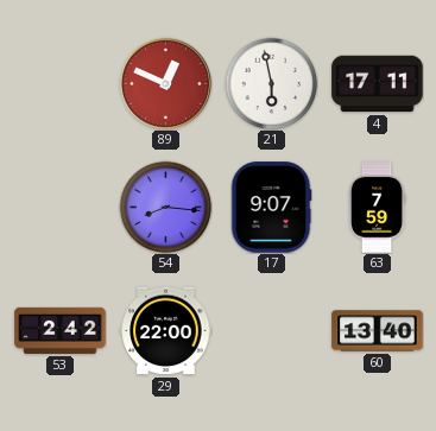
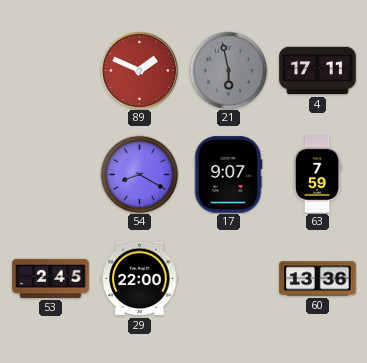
89: 12:49 -> 1:49 (139, 70)
21 dial: white -> grey (228, 70)
54: 8:16 -> 8:20 (139, 174)
53: 2:42 -> 2:45 (51, 278)
60: 13:40 -> 13:36 (318, 279)
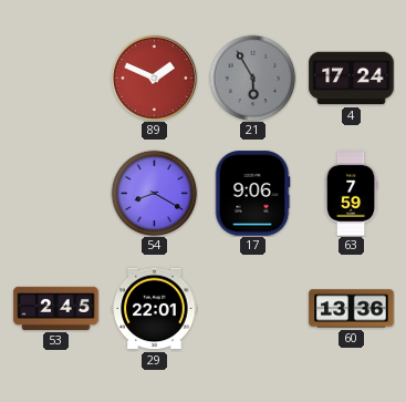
21: 5:58 -> 5:55 (252, 78)
4: 17:11 -> 17:24 (352, 79)
17: 9:07 -> 9:06 (252, 194)
29: 22:00 -> 22:01 (155, 309)
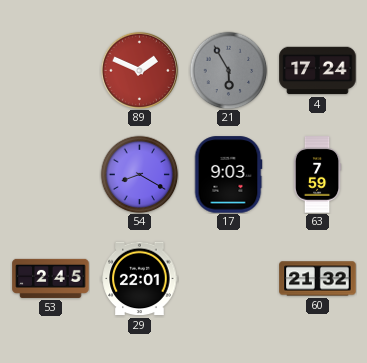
17: 9:06 -> 9:03 (228, 175)
60: 13:36 -> 21:32 (318, 279)
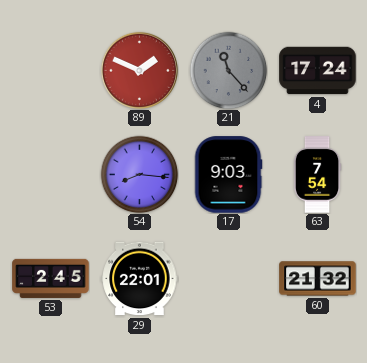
21: 5:55 -> 11:23 (228, 70)
54: 8:20 -> 8:16 (139, 174)
63: 7:59 -> 7:54 (317, 175)
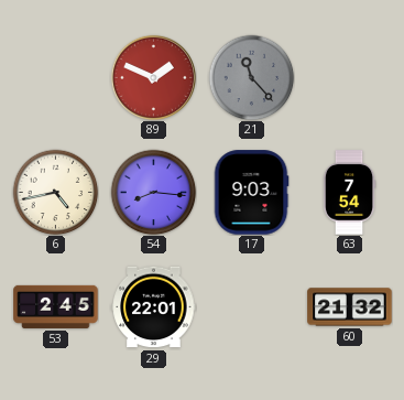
4: 17:24 -> none (318, 71)
6: none -> 4:43 (55, 192)
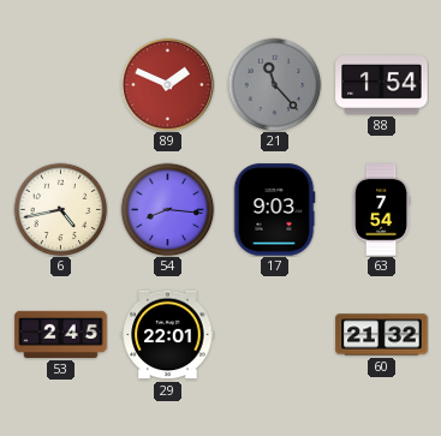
88: none -> 1:54 (382, 85)
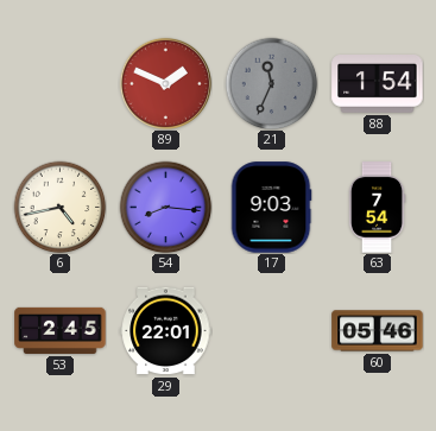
21: 11:23 -> 11:34 (271, 83)
60: 21:32 -> 05:46 (378, 331)
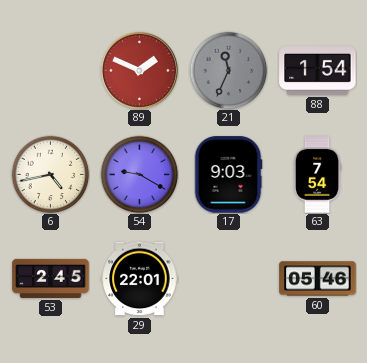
54: 8:16 -> 9:20 (139, 174)
